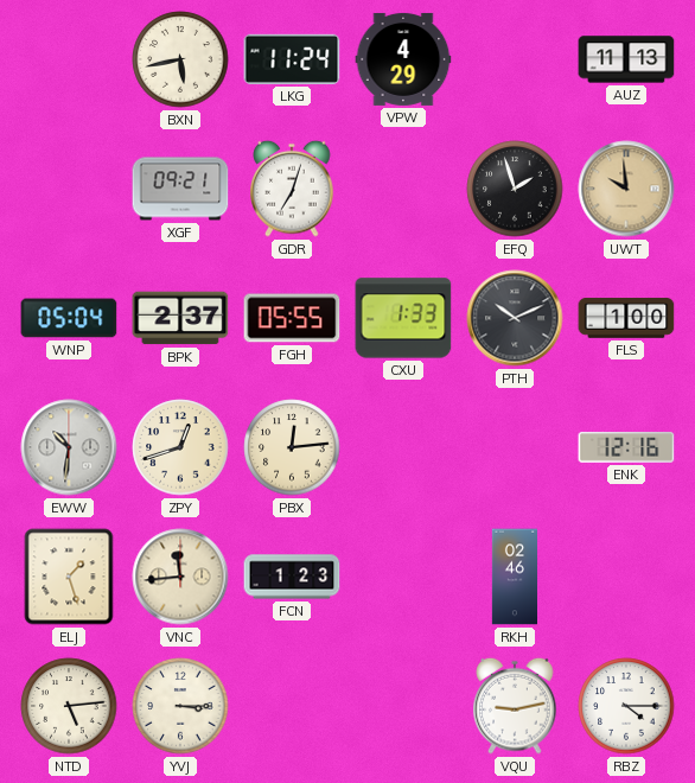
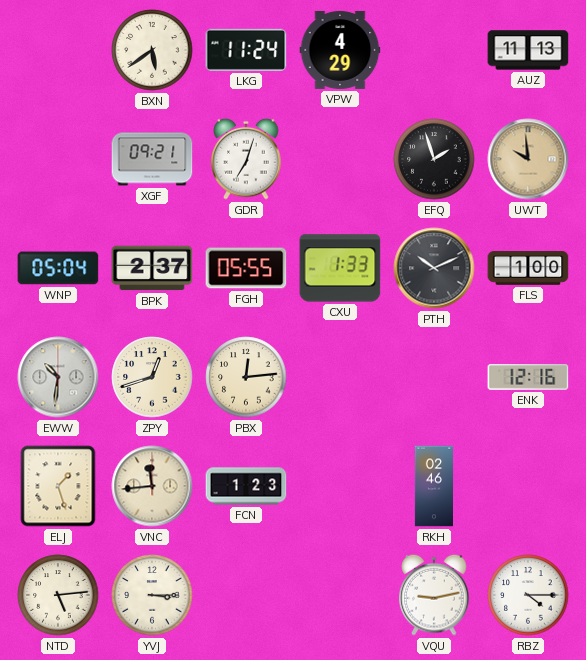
BXN: 5:43 -> 5:39 (152, 50)
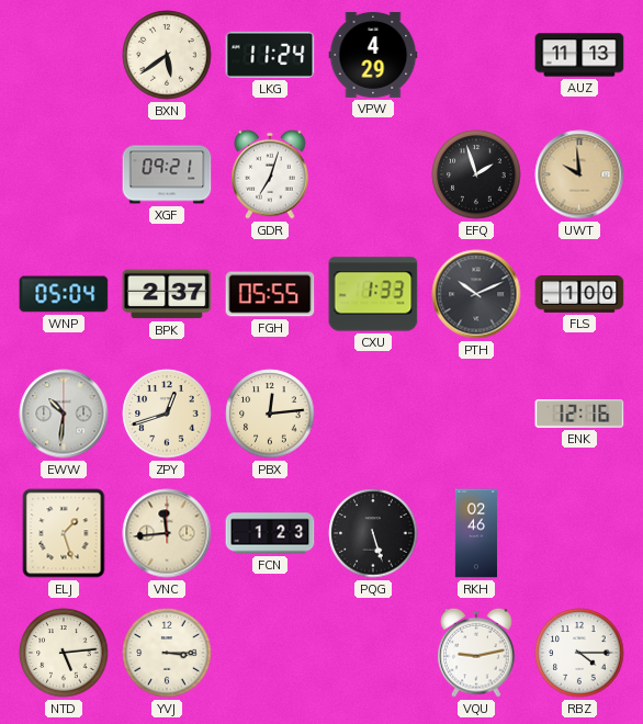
PQG: none -> 5:27 (373, 533)
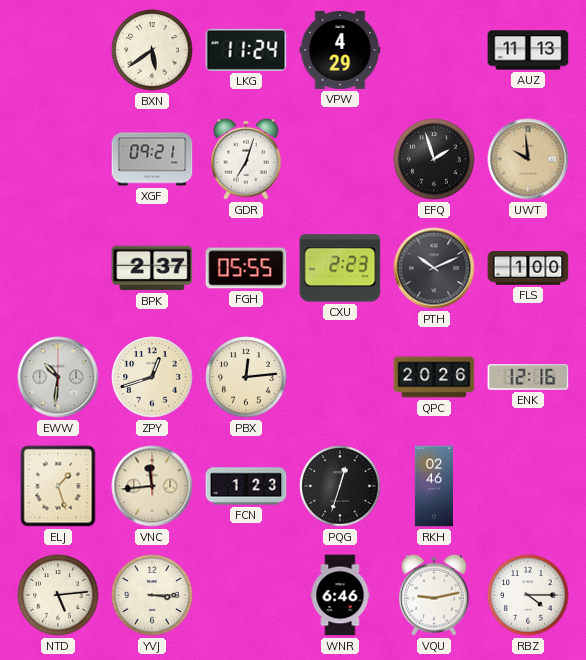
WNP: 05:04 -> none (64, 294)
CXU: 1:33 -> 2:23 (340, 268)
QPC: none -> 20:26 (434, 377)
PQG: 5:27 -> 12:33 (340, 486)
WNR: none -> 6:46 (340, 595)
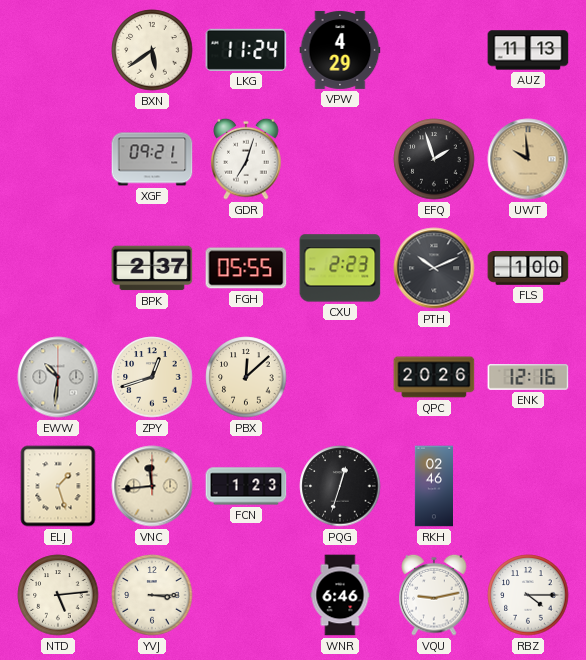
PBX: 12:14 -> 12:08 (246, 377)
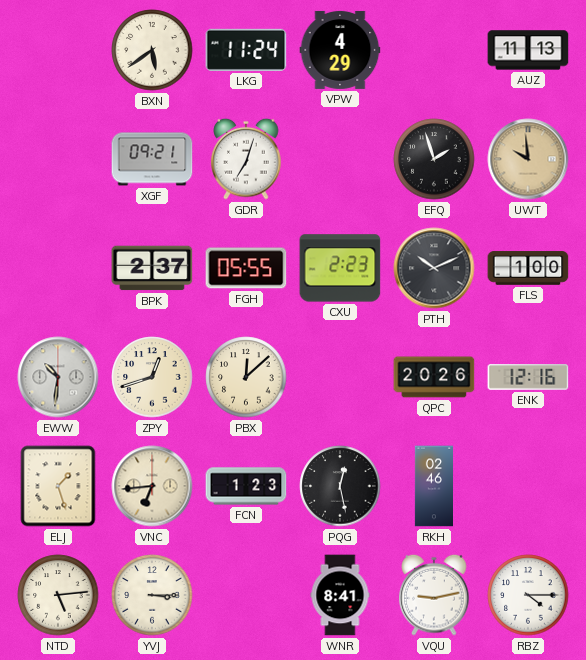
VNC: 11:44 -> 6:44 (152, 486)
PQG: 12:33 -> 12:28 (340, 486)
WNR: 6:46 -> 8:41 (340, 595)
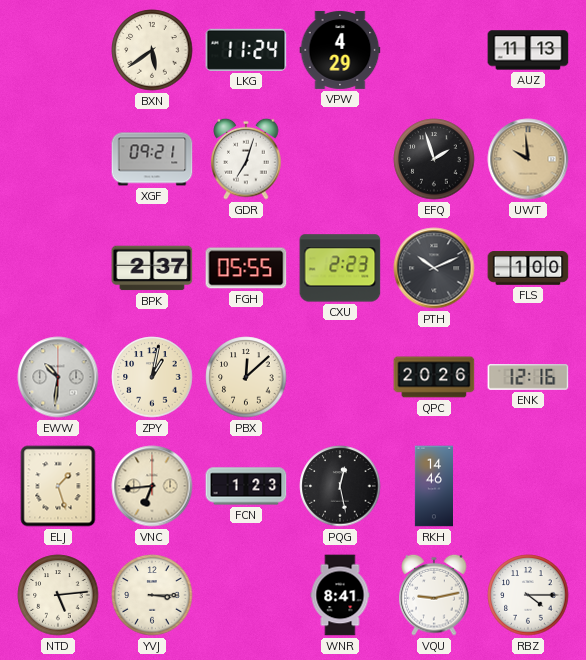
ZPY: 12:42 -> 1:02 (152, 377)
RKH: 02:46 -> 14:46 (433, 486)
